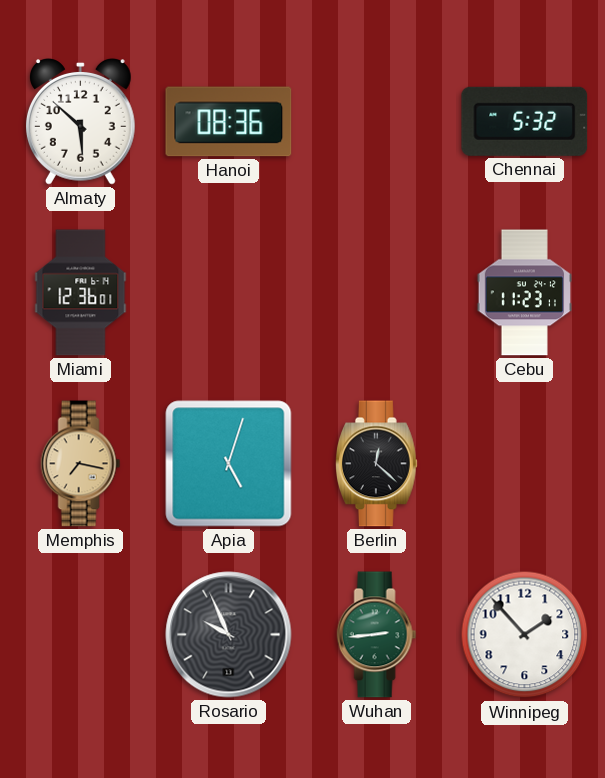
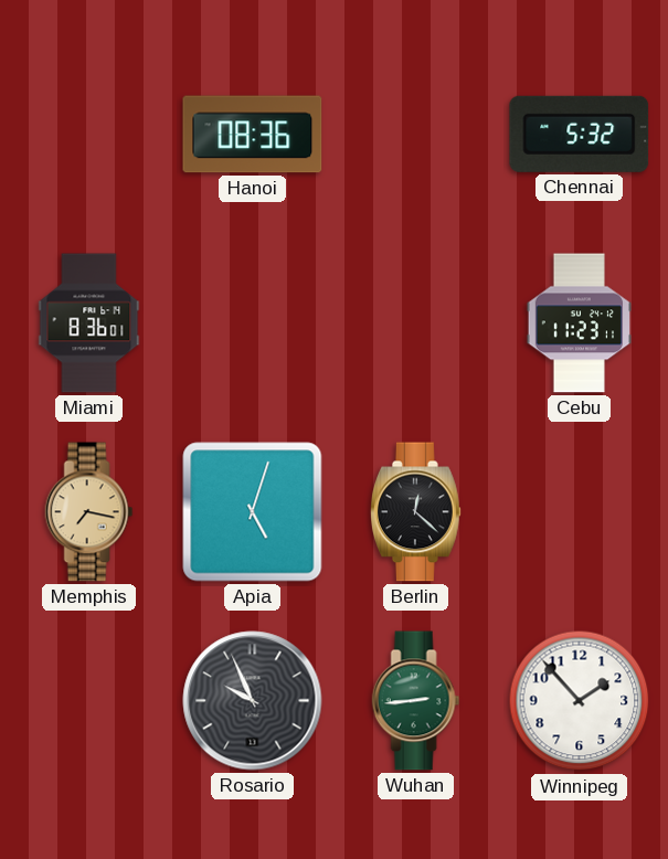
Almaty: 5:52 -> none (80, 122)
Miami: 12:36 -> 8:36 (89, 324)
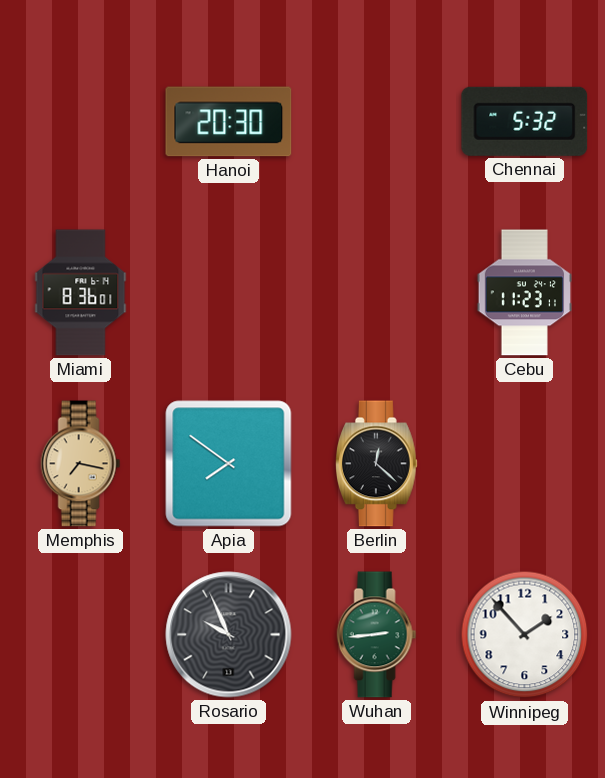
Hanoi: 08:36 -> 20:30 (229, 122)
Apia: 5:03 -> 7:51 (229, 464)
